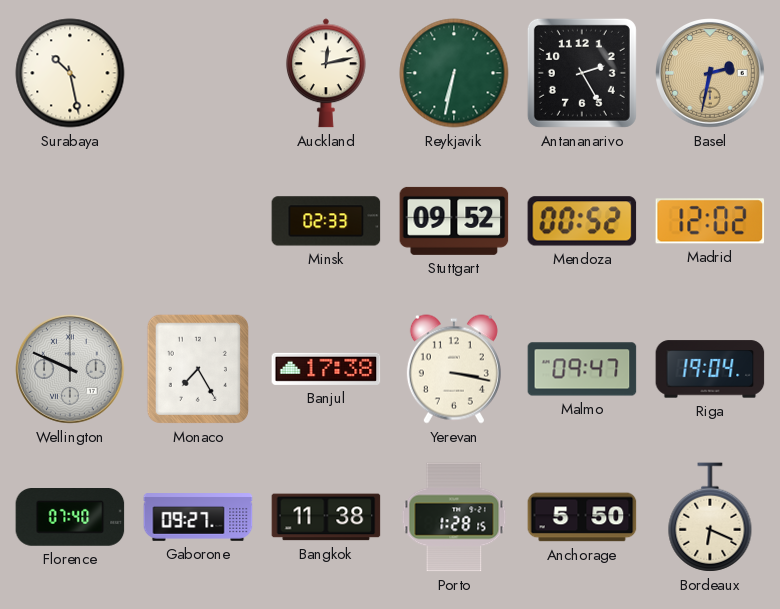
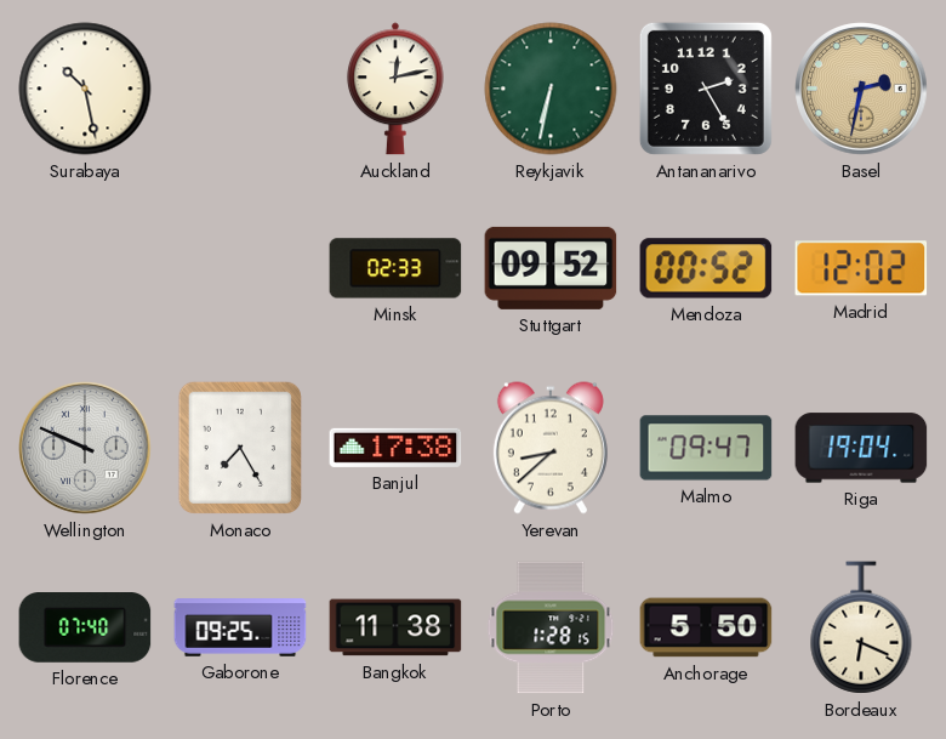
Yerevan: 3:17 -> 8:38 (551, 448)
Gaborone: 09:27 -> 09:25 (240, 627)
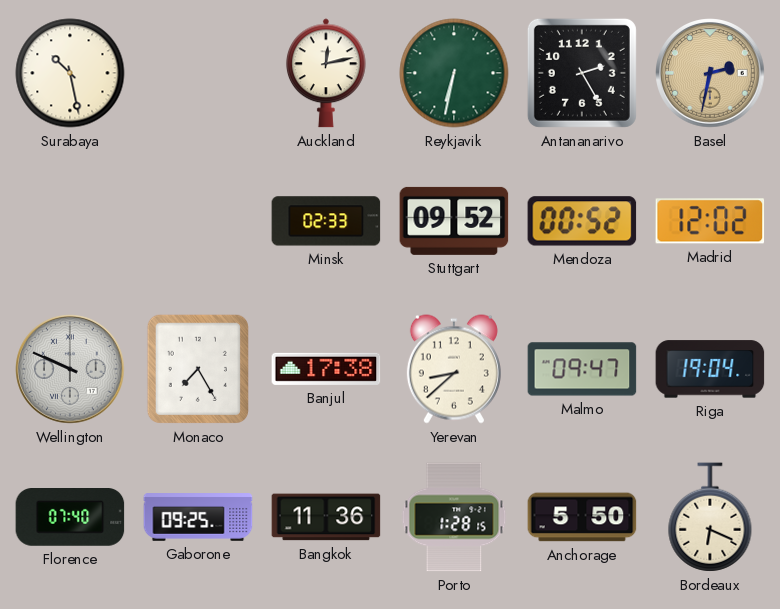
Bangkok: 11:38 -> 11:36 (326, 517)
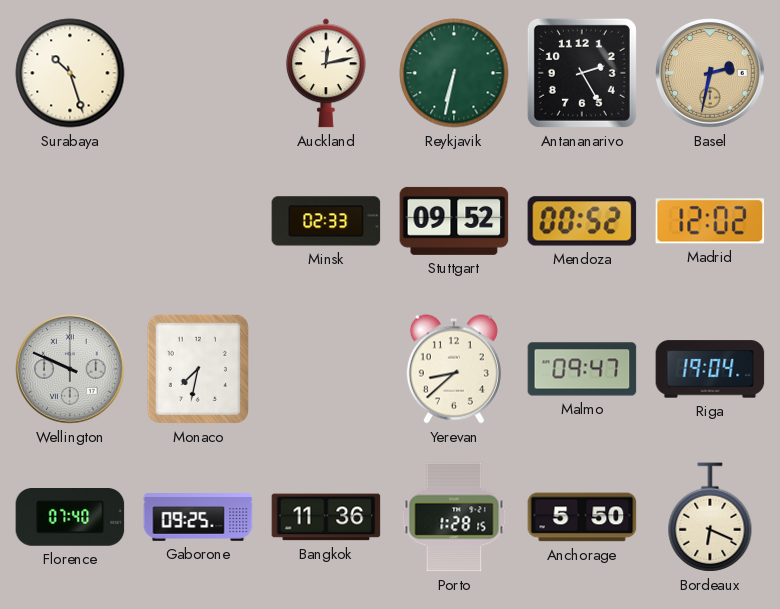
Surabaya: 10:28 -> 10:27 (70, 73)
Monaco: 7:25 -> 7:32 (198, 369)
Banjul: 17:38 -> none (326, 369)
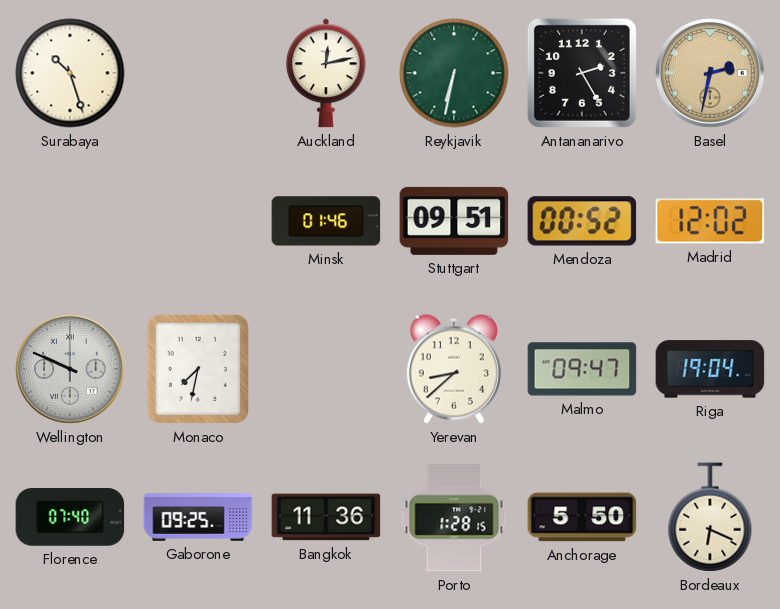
Minsk: 02:33 -> 01:46 (326, 221)
Stuttgart: 09:52 -> 09:51 (454, 221)
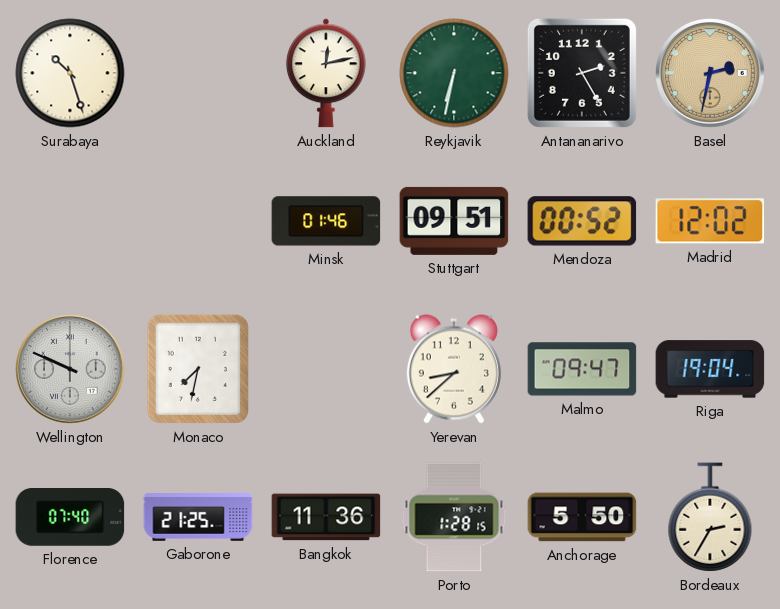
Gaborone: 09:25 -> 21:25 (198, 517)
Bordeaux: 6:19 -> 2:35 (710, 517)
